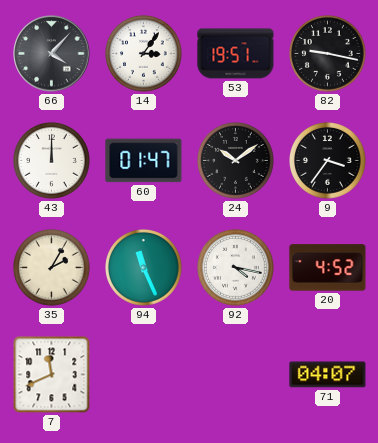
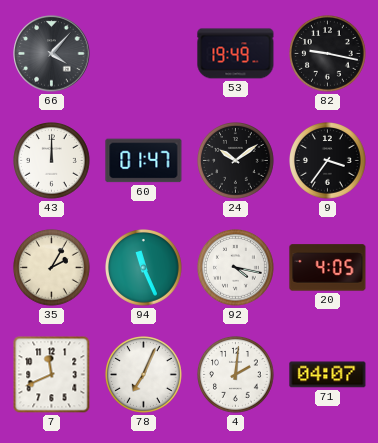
14: 3:06 -> none (144, 54)
53: 19:51 -> 19:49 (236, 54)
20: 4:52 -> 4:05 (328, 268)
78: none -> 7:04 (144, 375)
4: none -> 2:01 (236, 375)
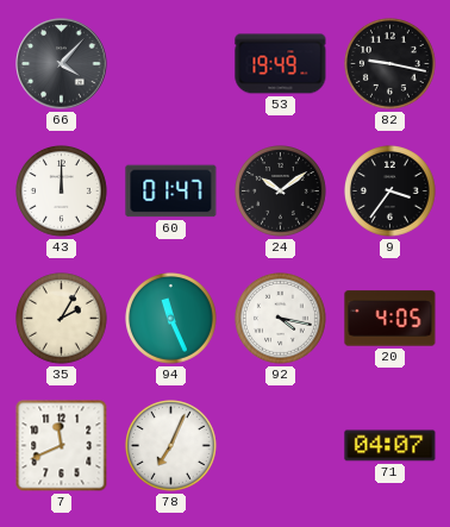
4: 2:01 -> none (236, 375)
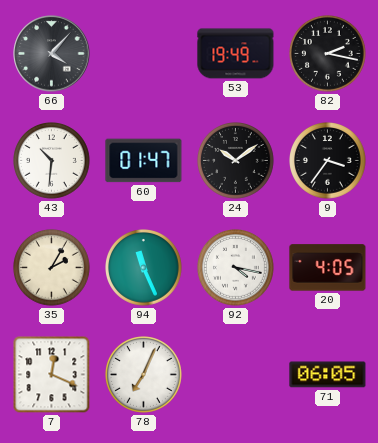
82: 9:17 -> 2:17 (328, 54)
43: 12:00 -> 10:31 (52, 161)
7: 11:41 -> 12:19 (52, 375)
71: 04:07 -> 06:05 (328, 375)
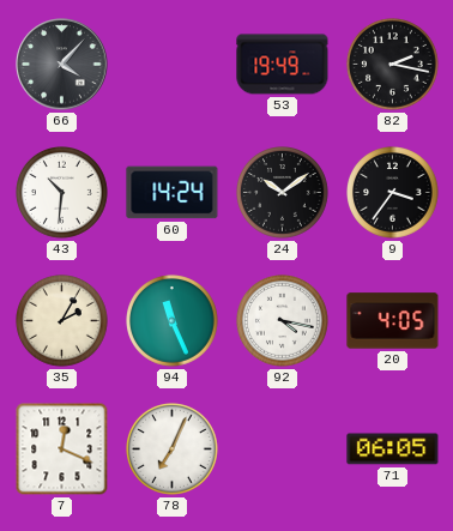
60: 01:47 -> 14:24 (173, 193)
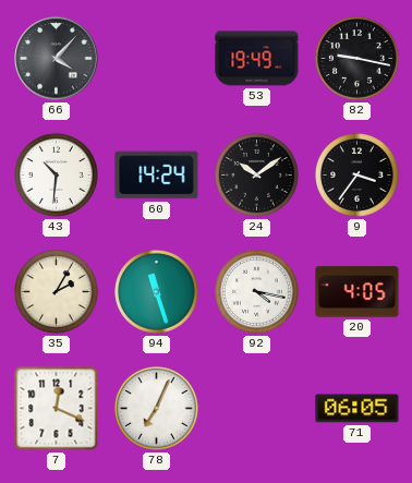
82: 2:17 -> 9:17 (358, 59)
94: 11:26 -> 11:27 (157, 292)
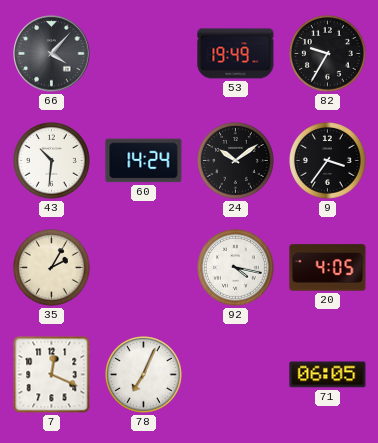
82: 9:17 -> 9:35 (328, 54)
94: 11:27 -> none (157, 292)
